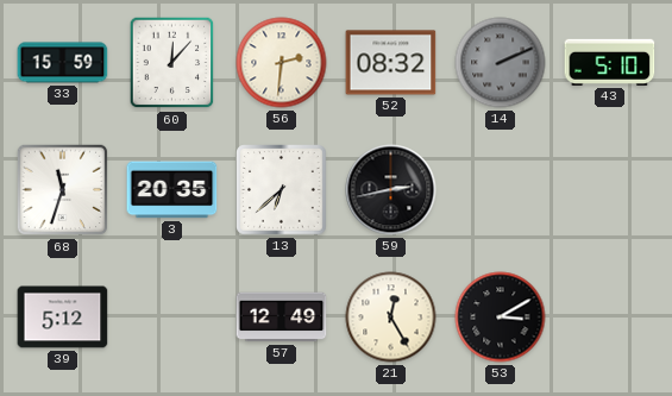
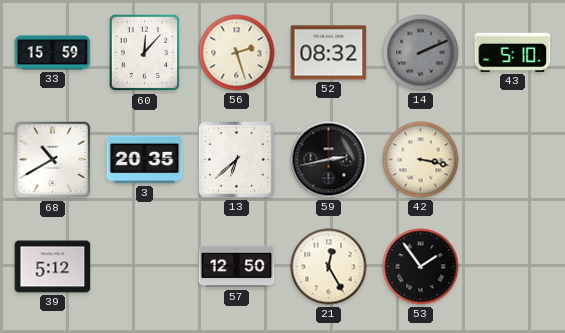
56: 2:31 -> 2:27 (237, 53)
68: 11:33 -> 10:40 (53, 160)
42: none -> 3:17 (421, 160)
57: 12:49 -> 12:50 (237, 267)
53: 3:10 -> 1:54 (421, 267)
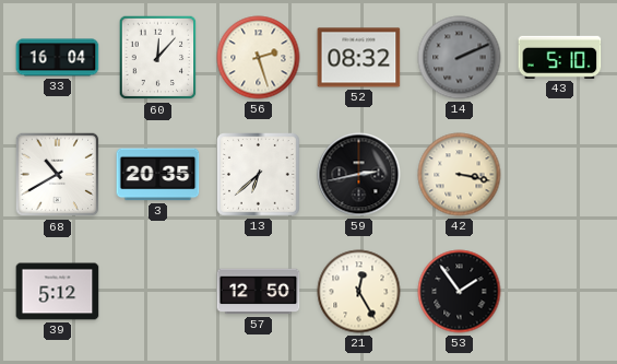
33: 15:59 -> 16:04 (58, 58)
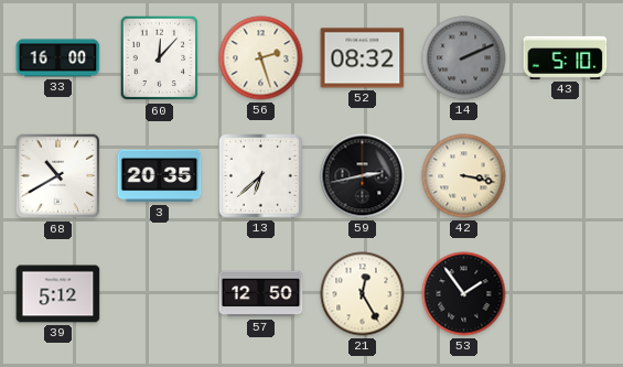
33: 16:04 -> 16:00 (58, 58)
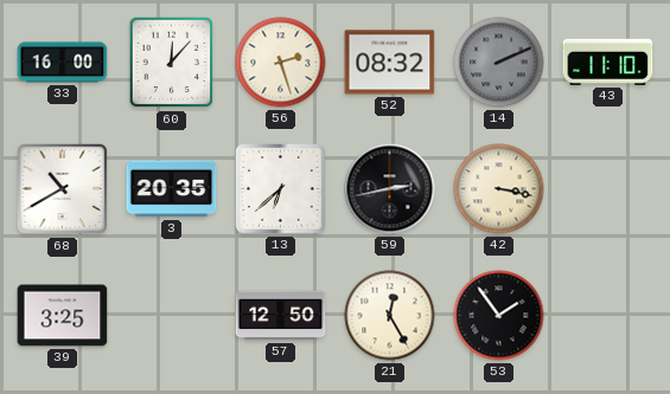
43: 5:10 -> 11:10 (608, 62)
39: 5:12 -> 3:25 (63, 316)
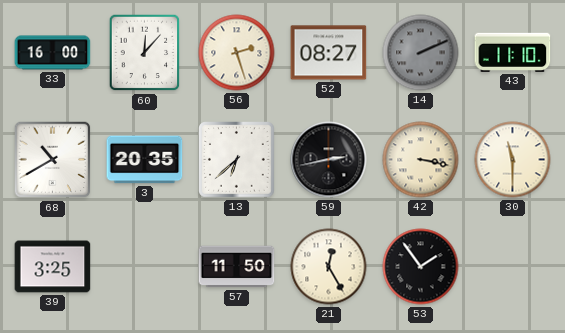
52: 08:32 -> 08:27 (329, 53)
30: none -> 11:30 (513, 160)
57: 12:50 -> 11:50 (237, 267)
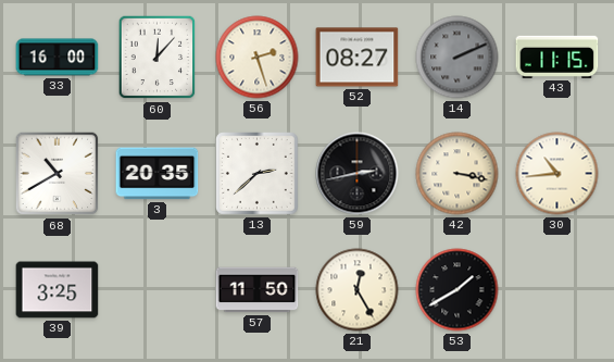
43: 11:10 -> 11:15 (557, 57)
13: 6:38 -> 2:38 (258, 174)
30: 11:30 -> 10:44 (557, 174)
53: 1:54 -> 1:40 (458, 290)
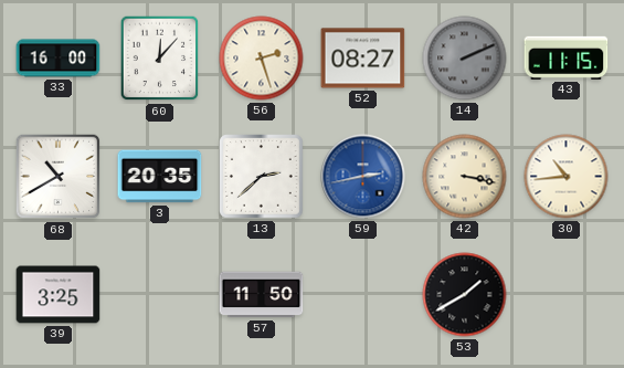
59 dial: black -> blue (363, 177)
21: 12:25 -> none (358, 290)
